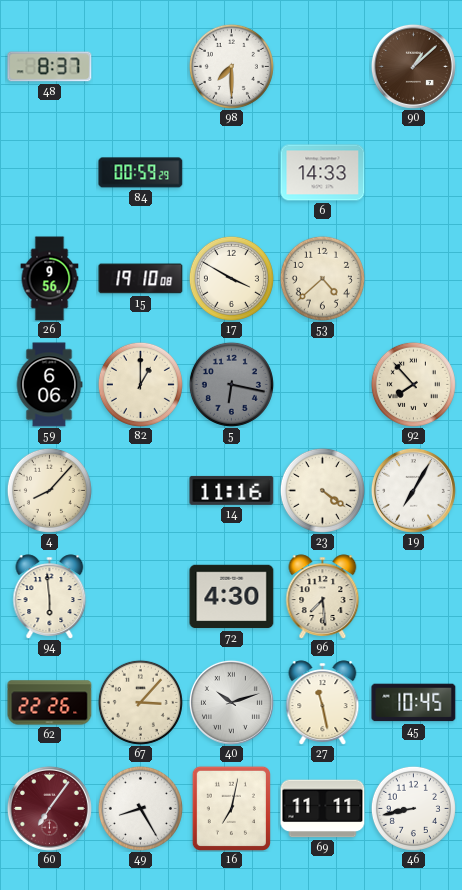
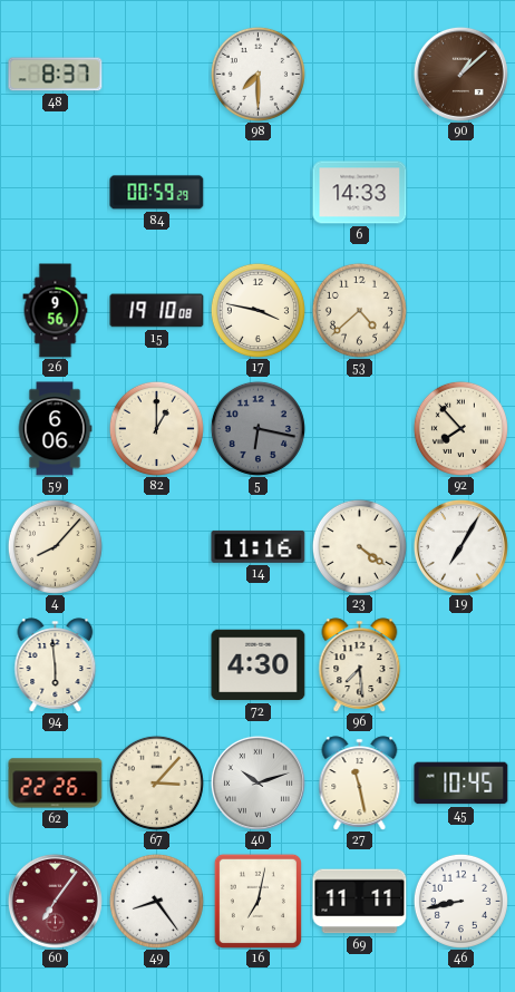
17: 3:50 -> 3:47 (257, 310)
49: 8:25 -> 8:24 (156, 901)
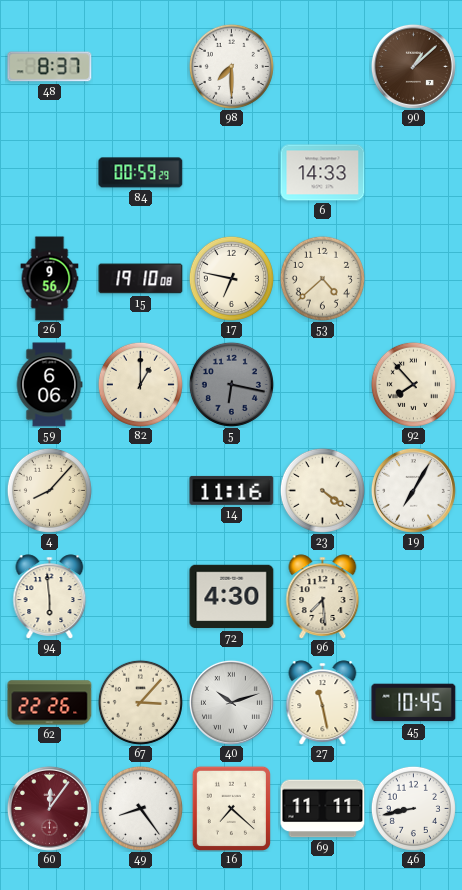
17: 3:47 -> 6:47 (231, 278)
60: 7:06 -> 12:06 (49, 808)
16: 7:02 -> 7:22 (231, 808)
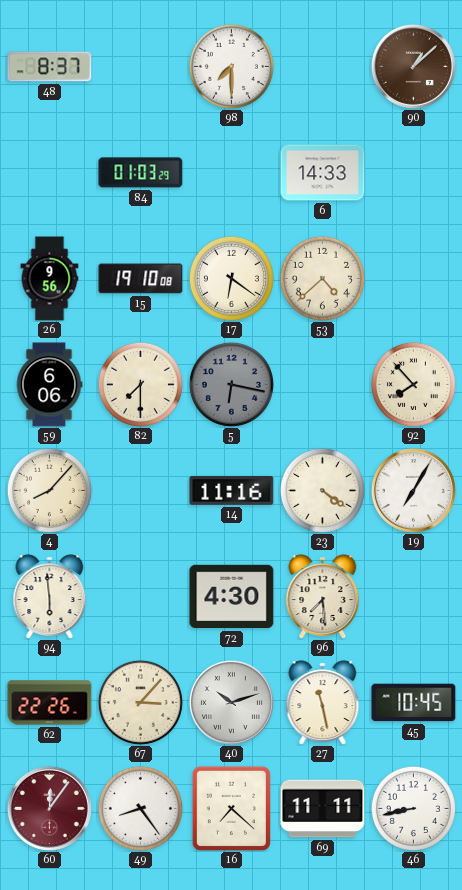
84: 00:59 -> 01:03 (141, 173)
17: 6:47 -> 6:21 (231, 278)
82: 1:00 -> 7:30 (140, 384)
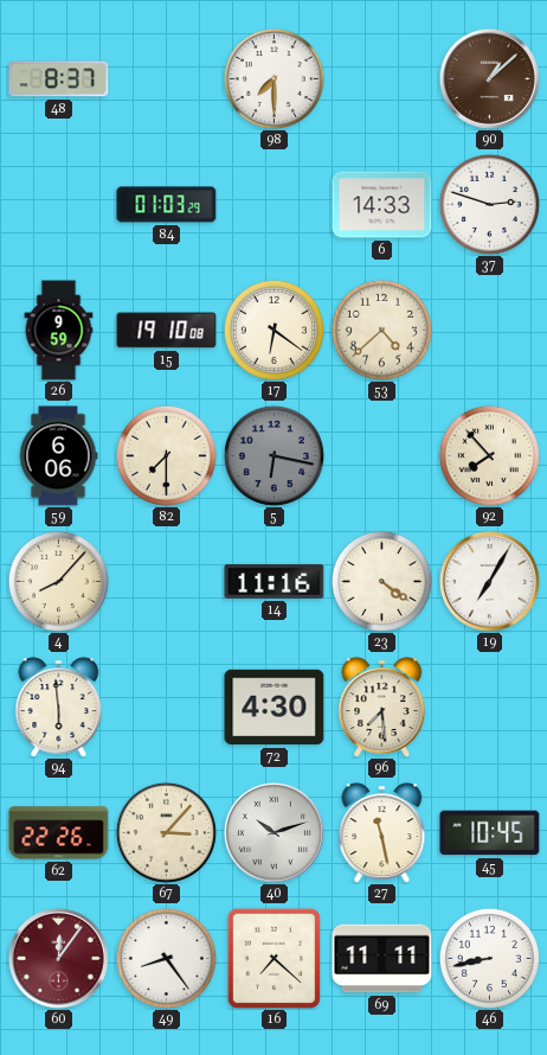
37: none -> 2:48 (489, 204)
26: 9:56 -> 9:59 (59, 331)
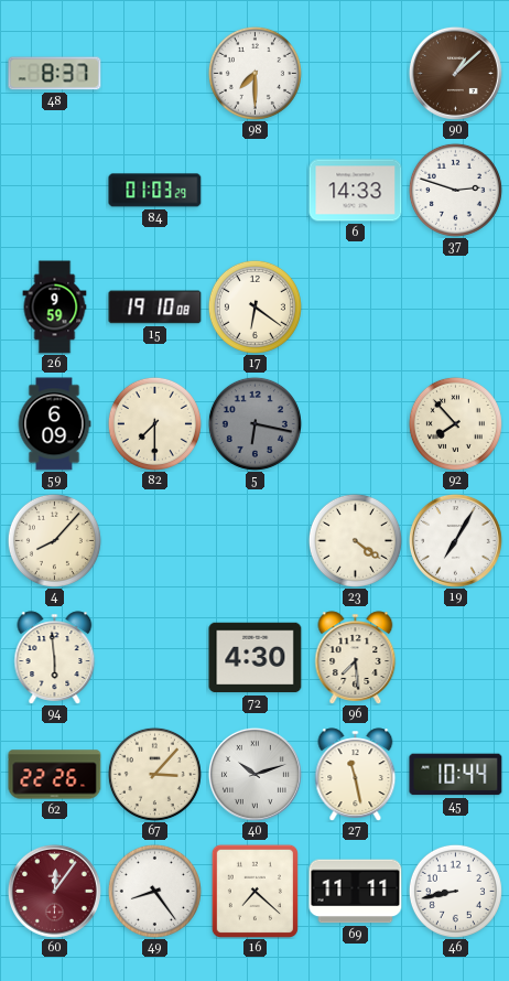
53: 4:38 -> none (381, 330)
59: 6:06 -> 6:09 (54, 424)
14: 11:16 -> none (275, 581)
45: 10:45 -> 10:44 (456, 775)
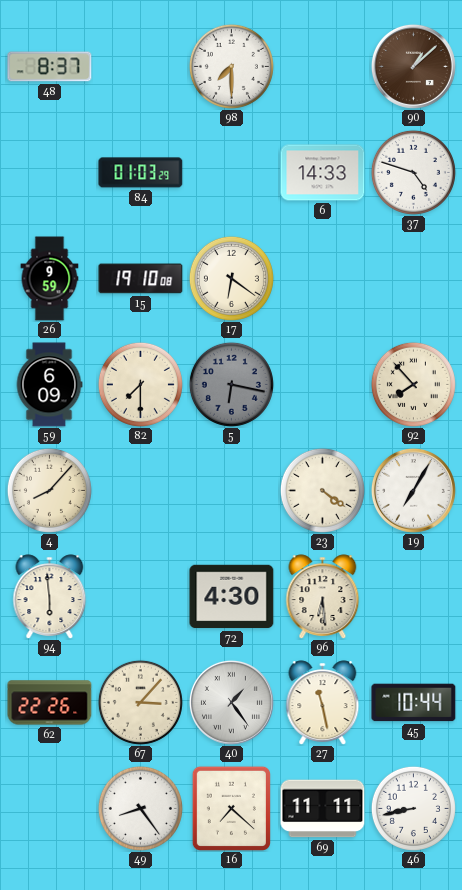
37: 2:48 -> 4:48 (413, 172)
96: 7:29 -> 6:29 (323, 597)
40: 10:12 -> 1:24 (231, 702)
60: 12:06 -> none (54, 891)
